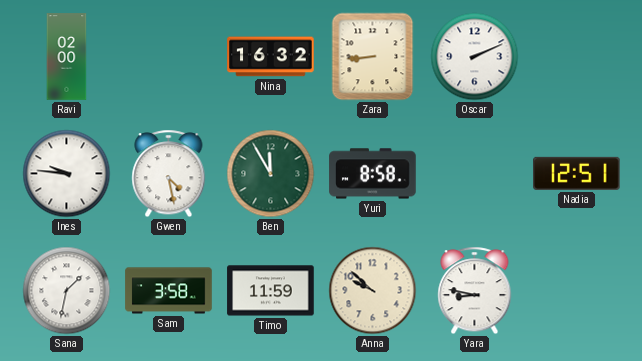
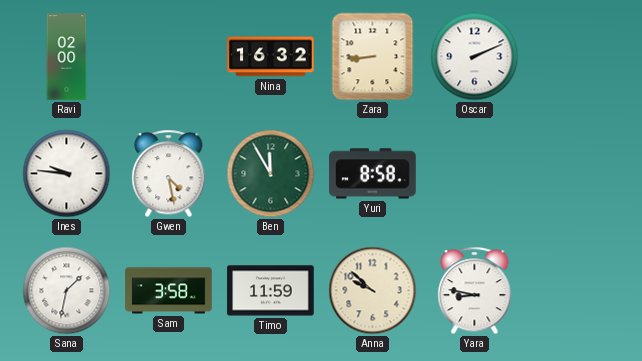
Nadia: 12:51 -> none (577, 173)
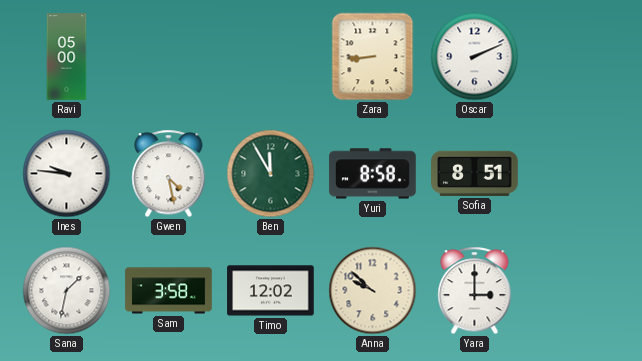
Ravi: 02:00 -> 05:00 (67, 57)
Nina: 16:32 -> none (271, 57)
Sofia: none -> 8:51 (475, 173)
Timo: 11:59 -> 12:02 (271, 291)
Yara: 8:47 -> 3:00 (475, 291)
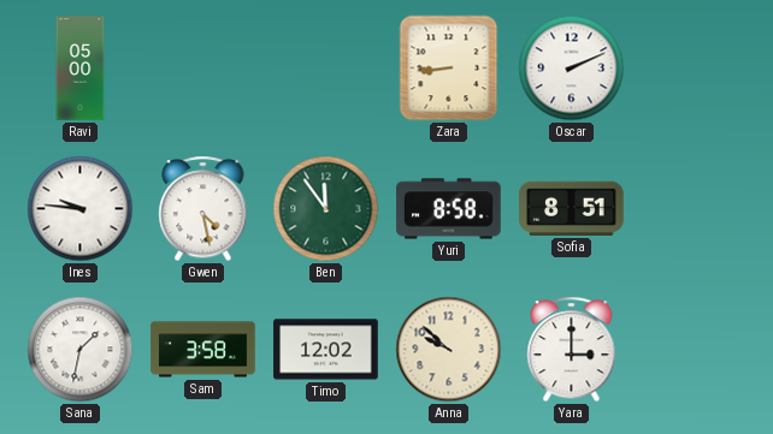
Ben: 11:55 -> 11:54 (326, 209)
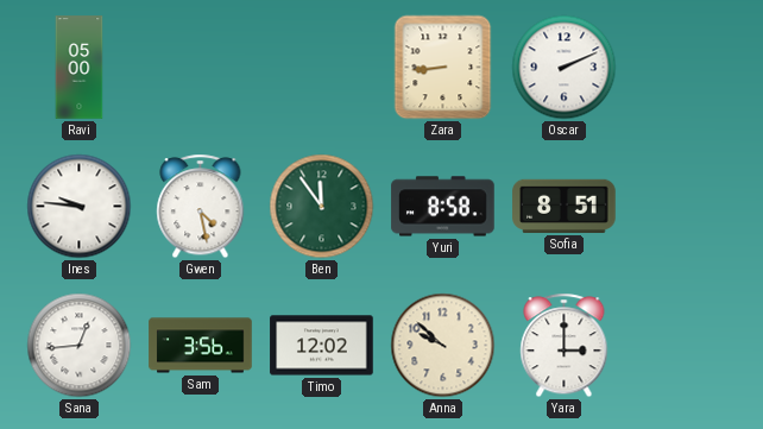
Sana: 1:32 -> 12:44 (80, 346)
Sam: 3:58 -> 3:56 (201, 346)
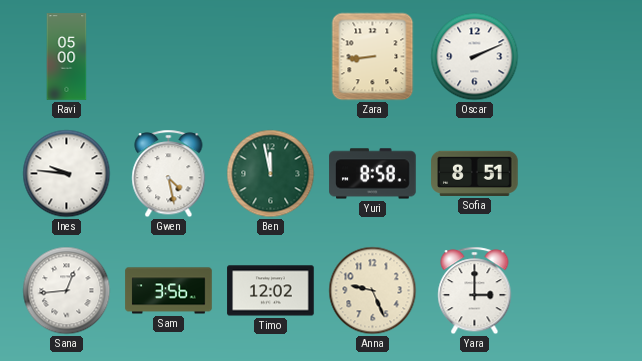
Ben: 11:54 -> 11:58 (271, 174)
Anna: 9:52 -> 9:26 (373, 291)
